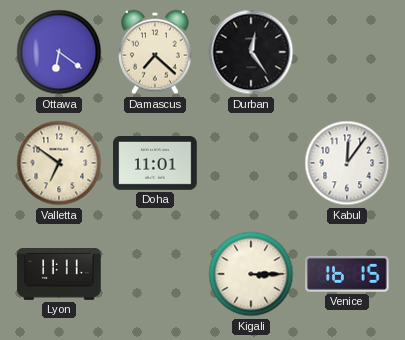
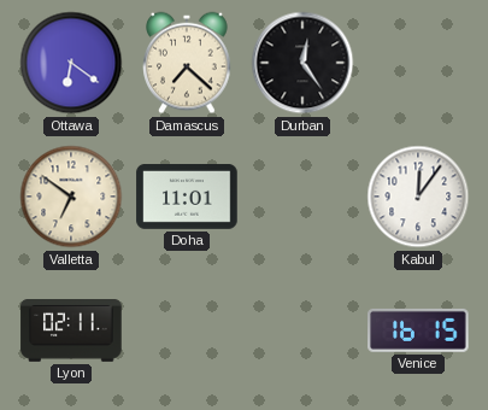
Lyon: 11:11 -> 02:11 (71, 332)
Kigali: 3:15 -> none (251, 274)
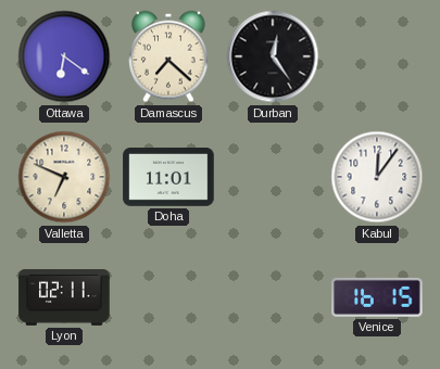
Valletta: 6:51 -> 6:49 (64, 177)
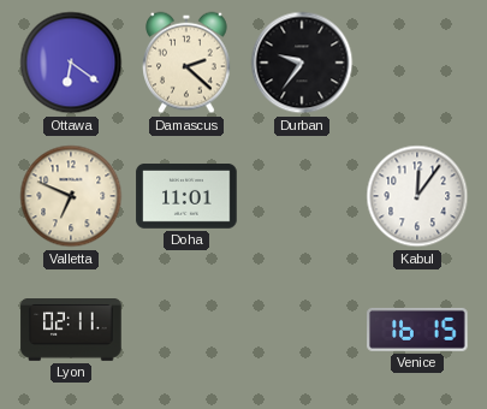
Damascus: 7:22 -> 2:22 (186, 63)
Durban: 12:24 -> 9:36 (302, 63)
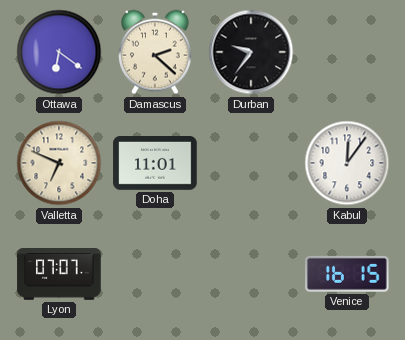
Lyon: 02:11 -> 07:07 (59, 275)
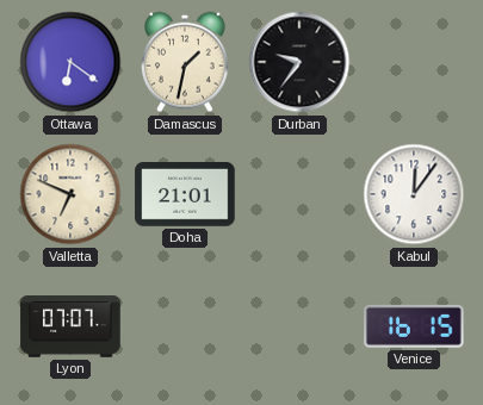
Damascus: 2:22 -> 1:32 (185, 62)
Doha: 11:01 -> 21:01 (185, 195)
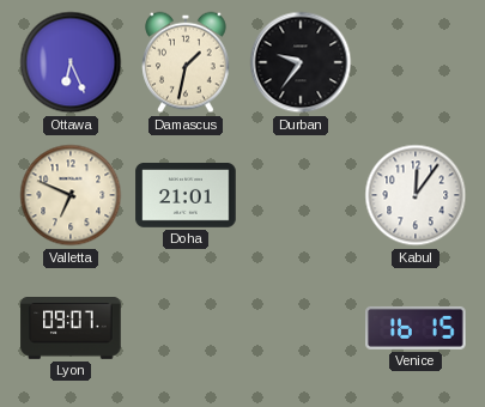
Ottawa: 6:21 -> 6:26 (71, 62)
Lyon: 07:07 -> 09:07 (71, 329)
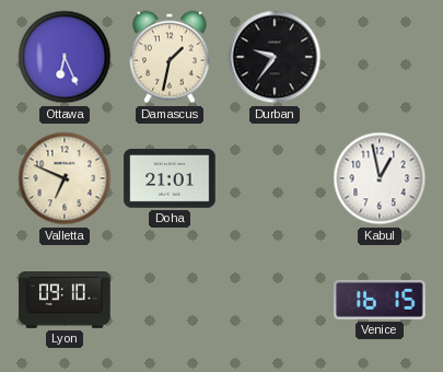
Kabul: 12:06 -> 12:58 (380, 178)
Lyon: 09:07 -> 09:10 (65, 301)
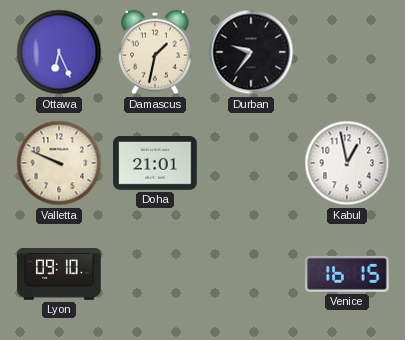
Valletta: 6:49 -> 9:49 (59, 163)
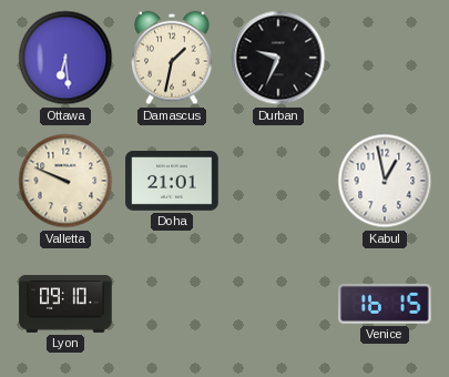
Ottawa: 6:26 -> 6:29 (65, 58)
Durban: 9:36 -> 9:34 (278, 58)
